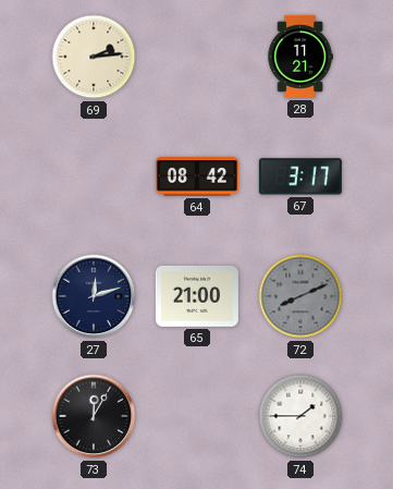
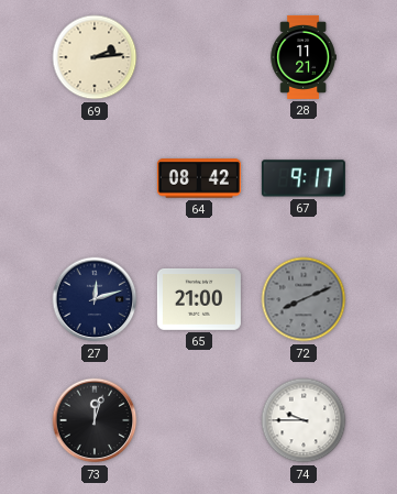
67: 3:17 -> 9:17 (304, 178)
73: 12:05 -> 12:03 (95, 420)
74: 1:45 -> 9:45 (304, 420)
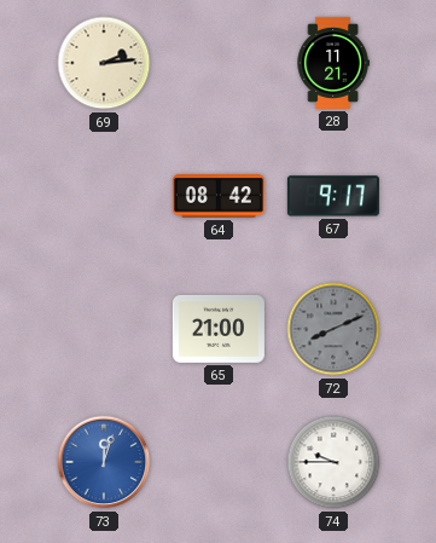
27: 12:12 -> none (95, 299)
73 dial: black -> blue (104, 462)
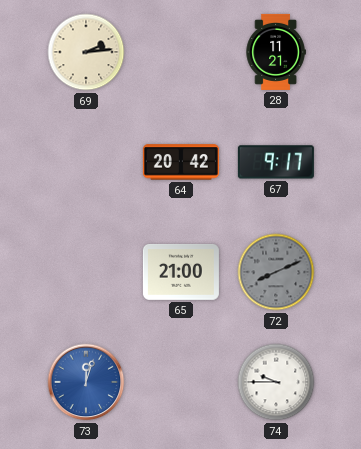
64: 08:42 -> 20:42 (181, 162)
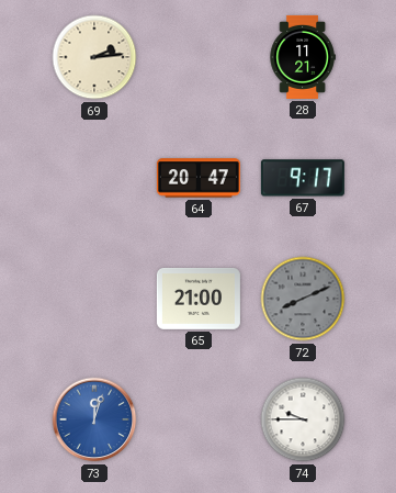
64: 20:42 -> 20:47 (199, 178)
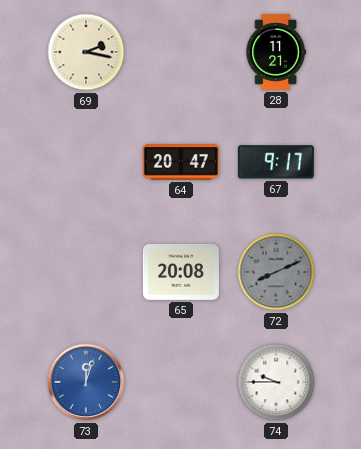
69: 2:14 -> 2:17 (86, 52)
65: 21:00 -> 20:08 (181, 272)
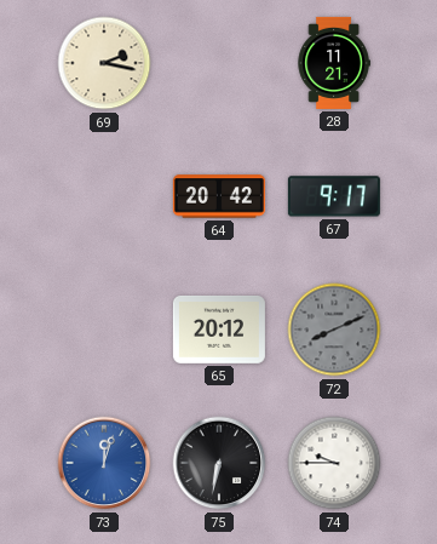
64: 20:47 -> 20:42 (219, 196)
65: 20:08 -> 20:12 (219, 330)
75: none -> 6:32 (219, 463)
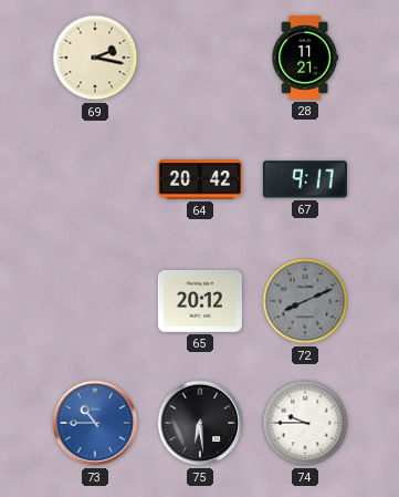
73: 12:03 -> 10:45 (95, 423)
75: 6:32 -> 6:29 (200, 423)
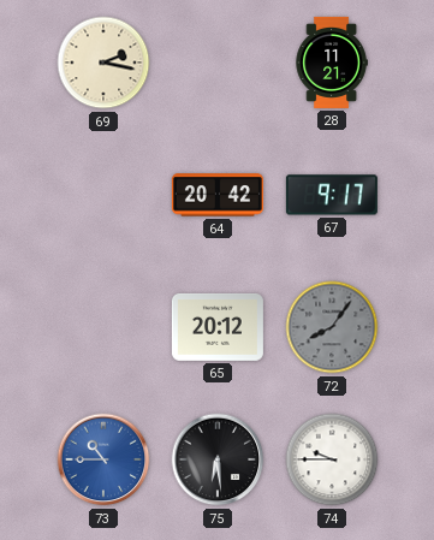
72: 8:11 -> 8:06 (332, 327)
